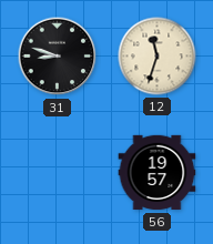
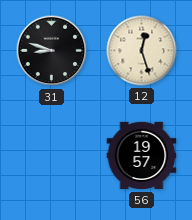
12: 11:33 -> 12:27 (142, 51)
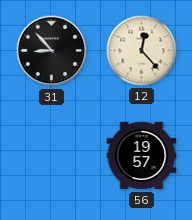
31: 8:48 -> 8:53 (52, 51)
12: 12:27 -> 12:23 (142, 51)
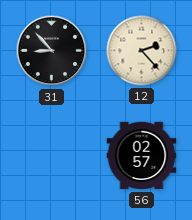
12: 12:23 -> 2:23 (142, 51)
56: 19:57 -> 02:57 (142, 156)
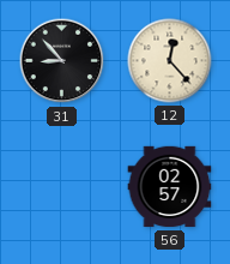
12: 2:23 -> 12:23 (170, 61)
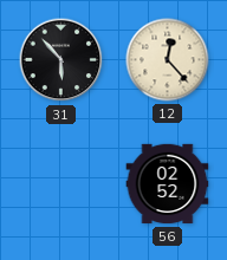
31: 8:53 -> 5:53 (61, 60)
56: 02:57 -> 02:52 (168, 184)
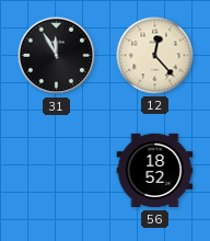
31: 5:53 -> 11:55 (57, 56)
56: 02:52 -> 18:52 (155, 171)
